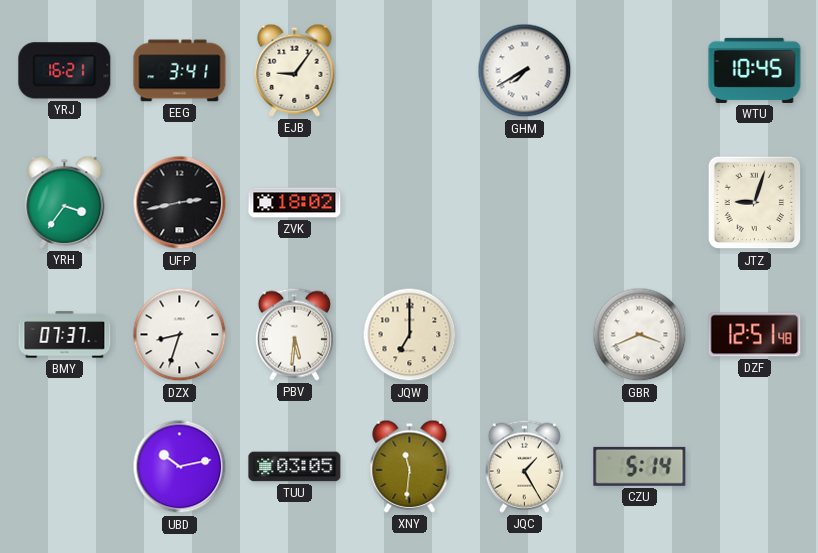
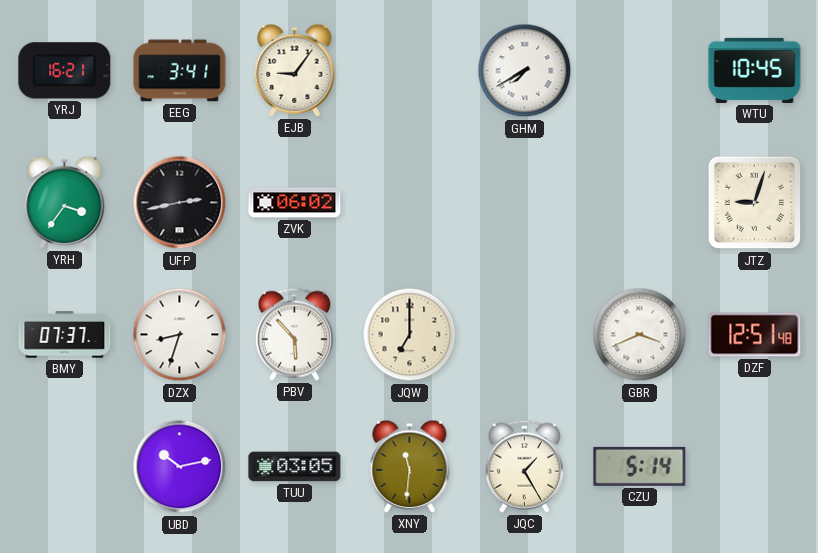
ZVK: 18:02 -> 06:02 (295, 203)
PBV: 5:31 -> 5:53 (294, 334)
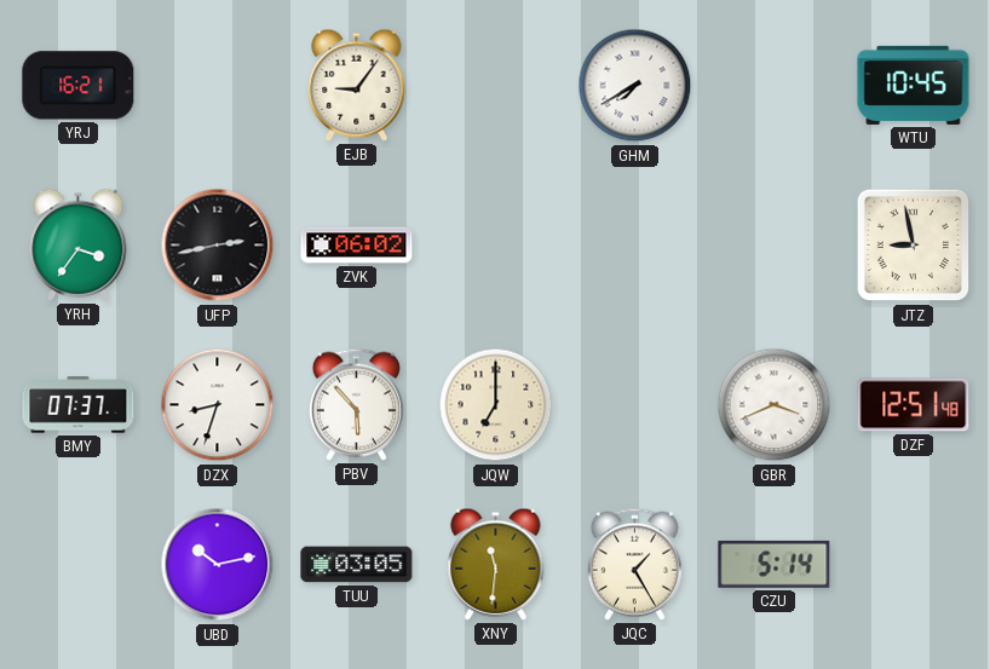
EEG: 3:41 -> none (180, 71)
JTZ: 9:03 -> 8:58 (914, 246)
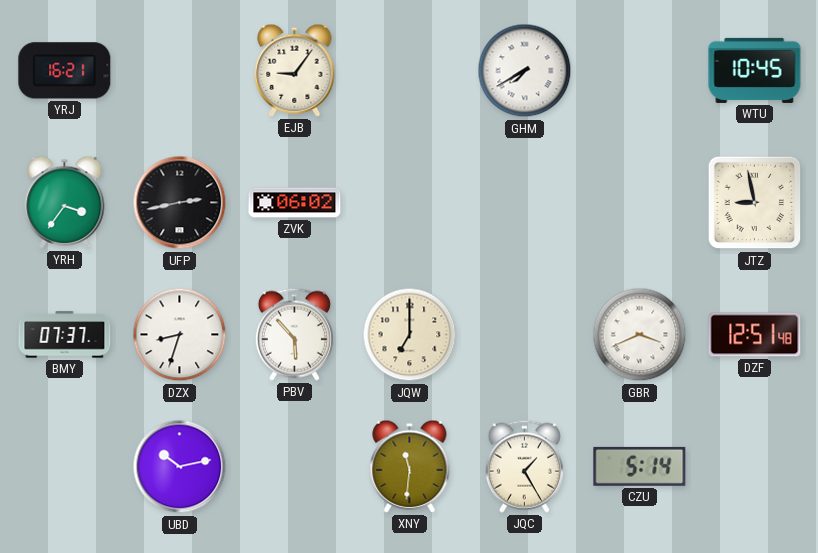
TUU: 03:05 -> none (357, 565)
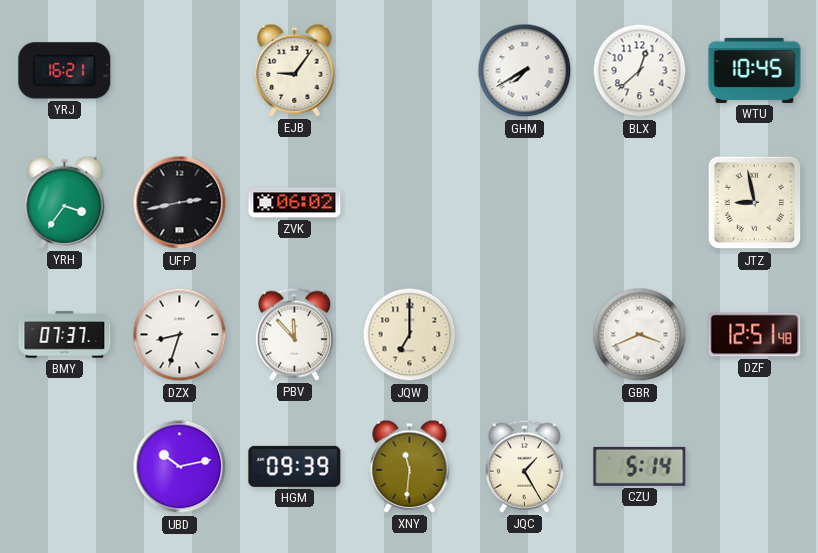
BLX: none -> 12:38 (640, 71)
PBV: 5:53 -> 11:53 (294, 334)
HGM: none -> 09:39 (295, 466)
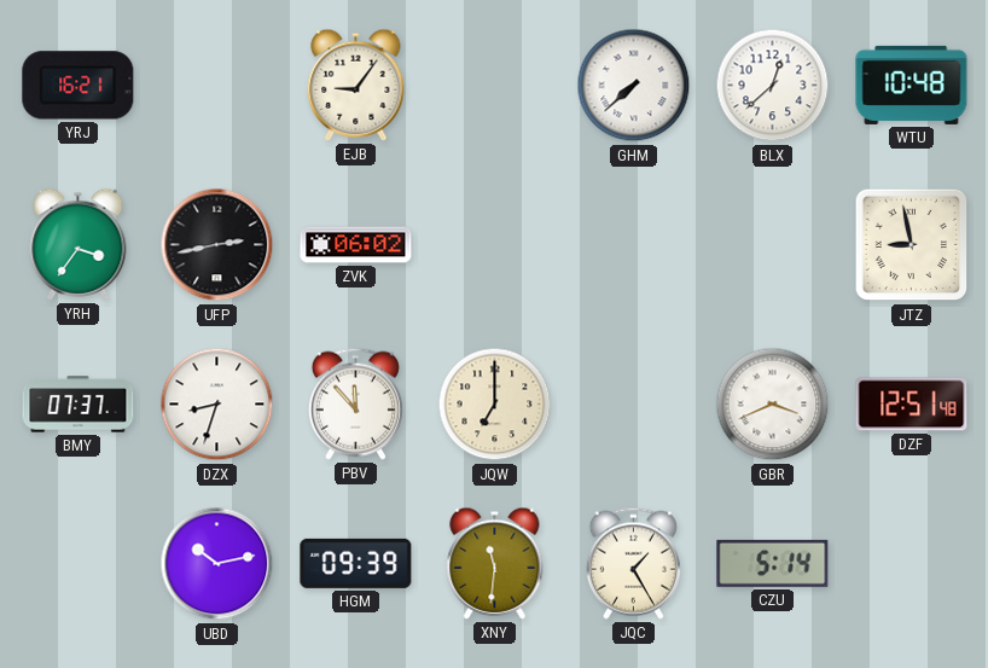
GHM: 7:40 -> 7:38 (634, 86)
WTU: 10:45 -> 10:48 (912, 85)
